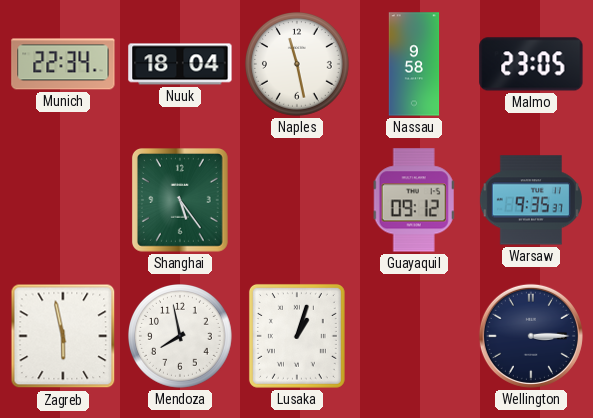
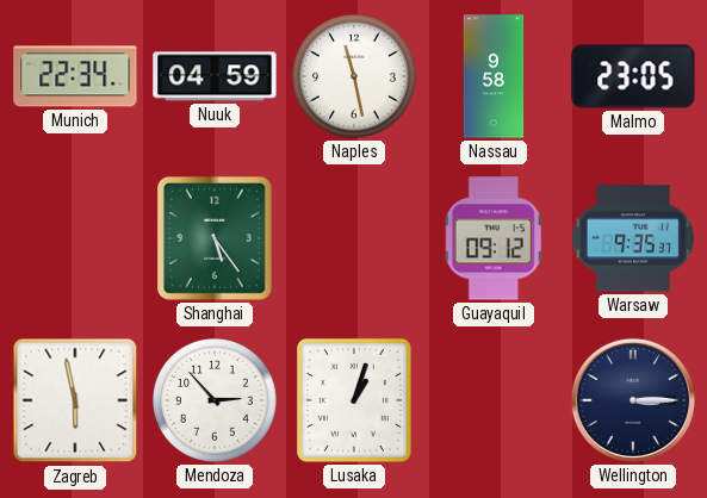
Nuuk: 18:04 -> 04:59 (215, 76)
Mendoza: 7:58 -> 2:53 (216, 401)
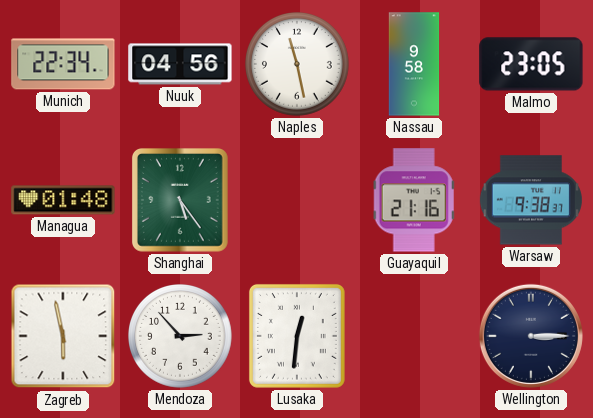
Nuuk: 04:59 -> 04:56 (180, 64)
Managua: none -> 01:48 (63, 200)
Guayaquil: 09:12 -> 21:16 (414, 200)
Warsaw: 9:35 -> 9:38 (531, 200)
Lusaka: 1:03 -> 12:31 (297, 336)
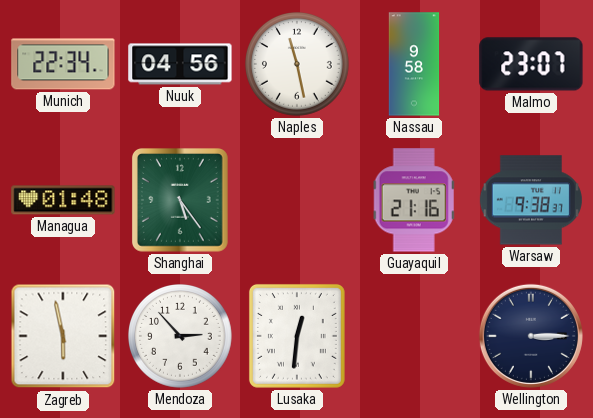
Malmo: 23:05 -> 23:07 (531, 64)
